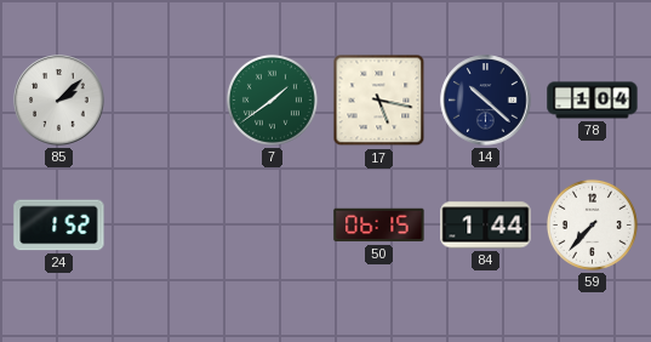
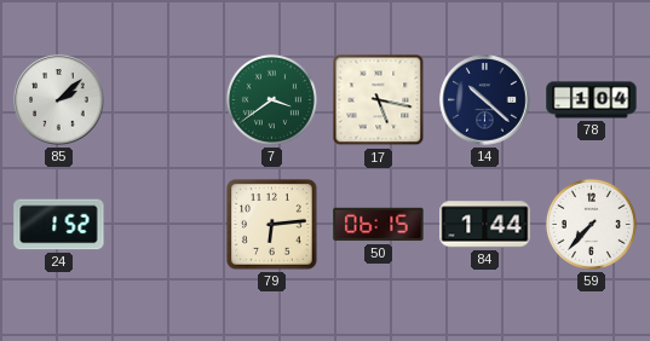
7: 1:39 -> 3:39 (271, 99)
79: none -> 6:14 (272, 225)
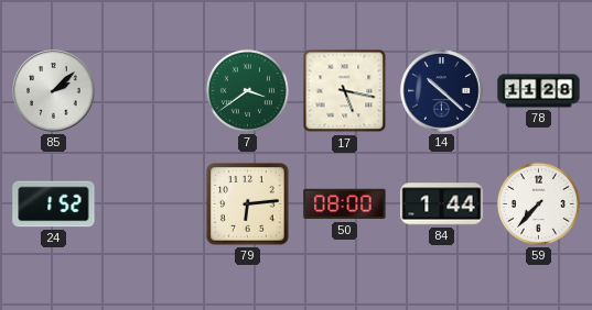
78: 1:04 -> 11:28 (539, 91)
50: 06:15 -> 08:00 (345, 204)
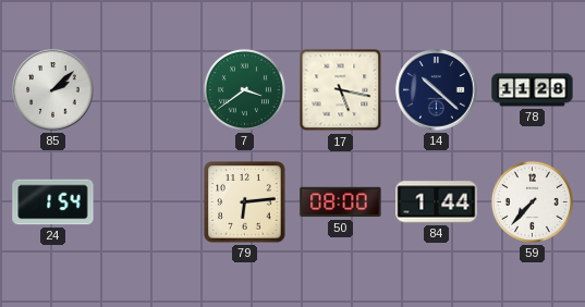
24: 1:52 -> 1:54 (53, 202)
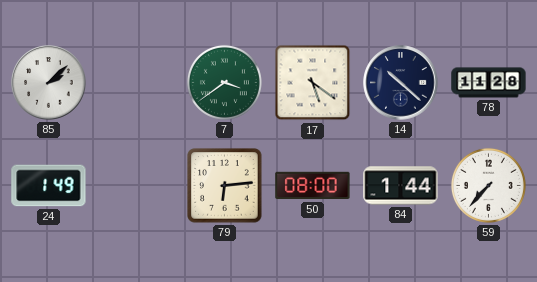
17: 5:17 -> 5:21 (313, 83)
24: 1:54 -> 1:49 (49, 186)
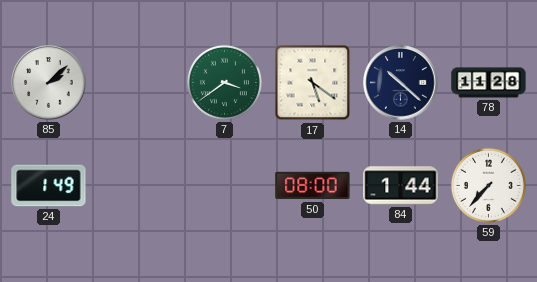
79: 6:14 -> none (225, 186)
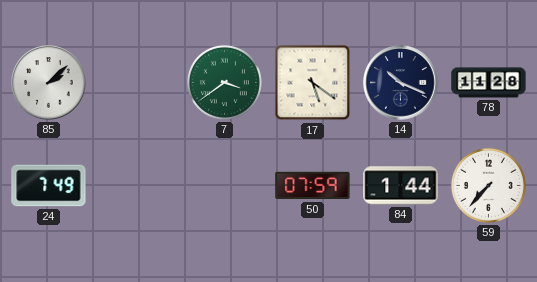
14: 10:22 -> 10:19 (401, 83)
24: 1:49 -> 7:49 (49, 186)
50: 08:00 -> 07:59 (313, 186)
